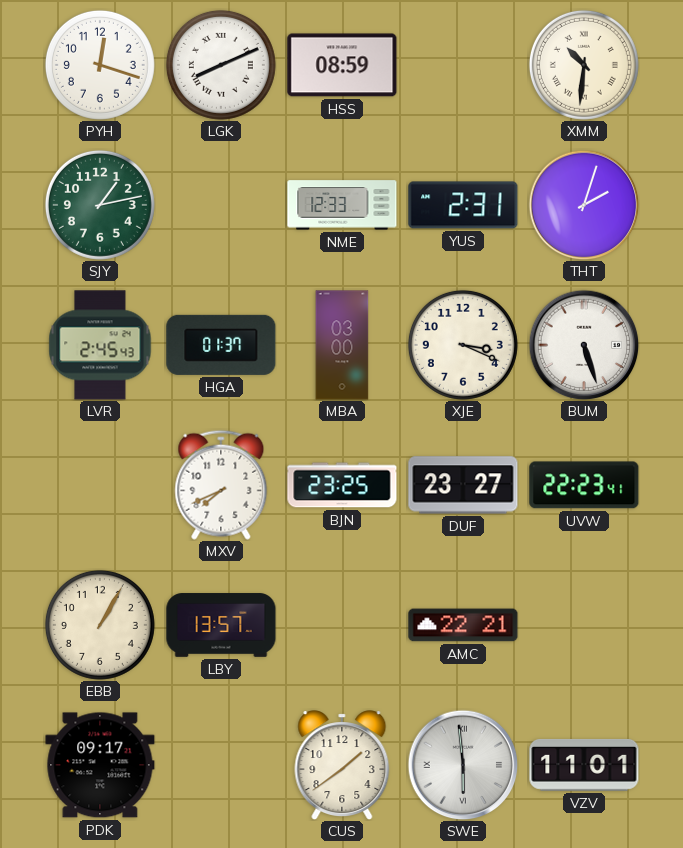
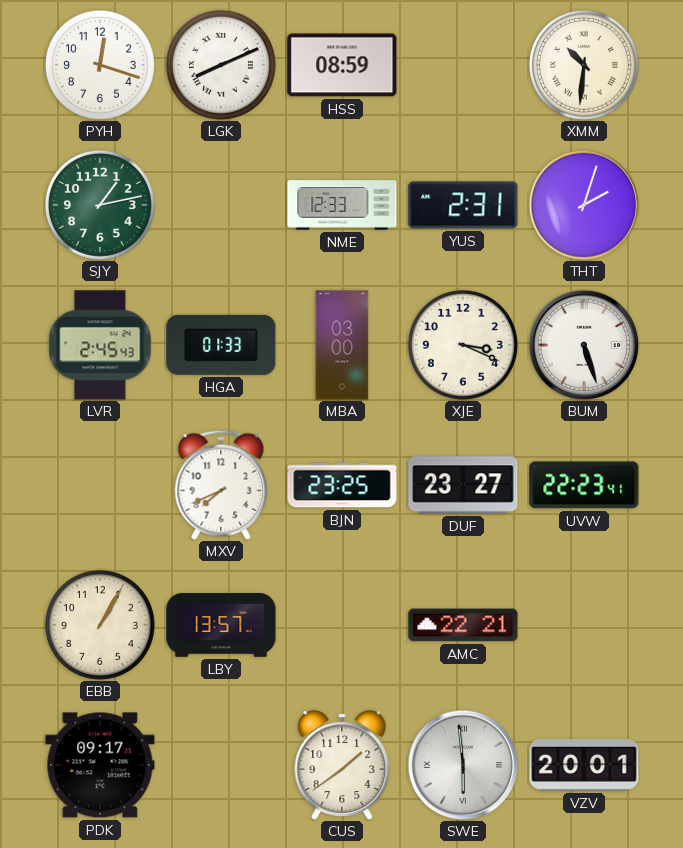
HGA: 01:37 -> 01:33 (221, 345)
VZV: 11:01 -> 20:01 (584, 765)
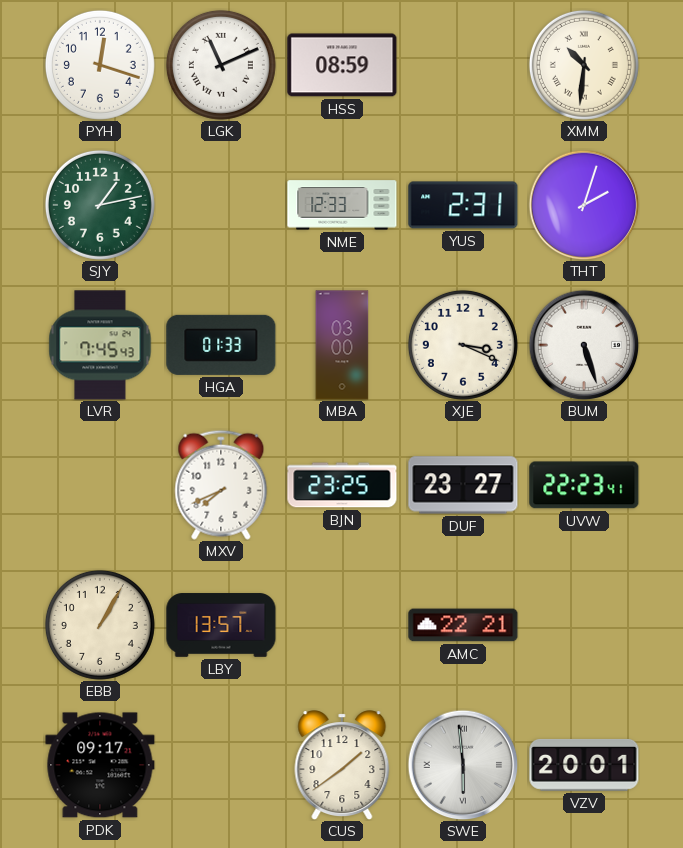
LGK: 8:11 -> 11:11 (221, 65)
LVR: 2:45 -> 7:45 (100, 345)
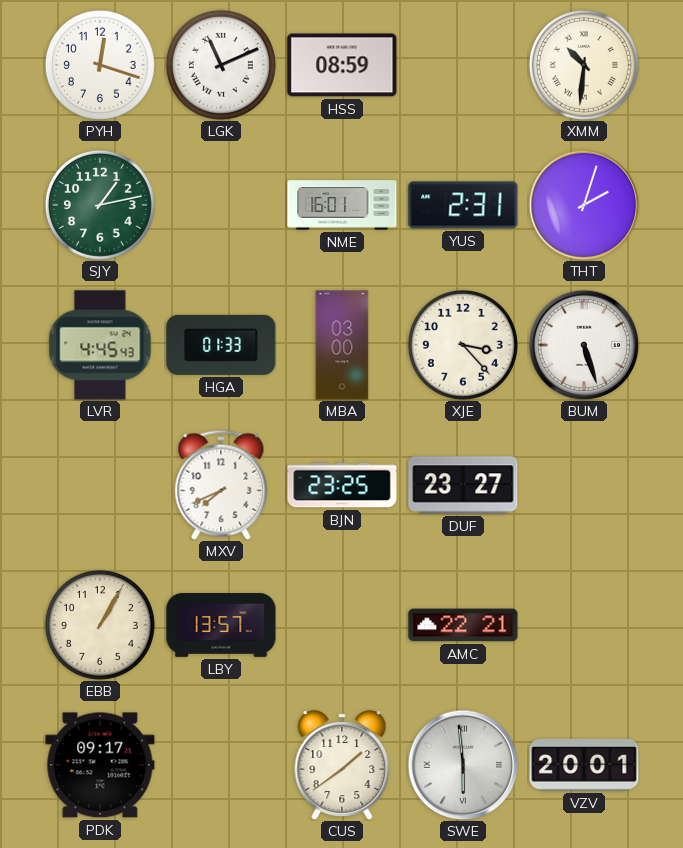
NME: 12:33 -> 16:01 (342, 205)
LVR: 7:45 -> 4:45 (100, 345)
XJE: 3:19 -> 3:23 (463, 345)
UVW: 22:23 -> none (584, 485)
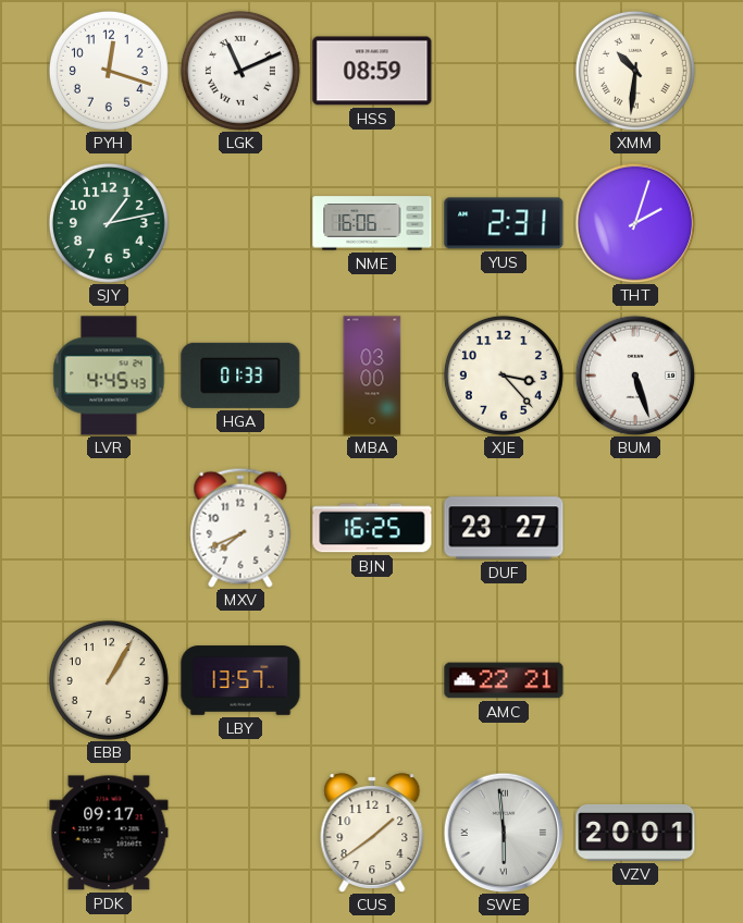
NME: 16:01 -> 16:06 (372, 223)
BJN: 23:25 -> 16:25 (372, 528)
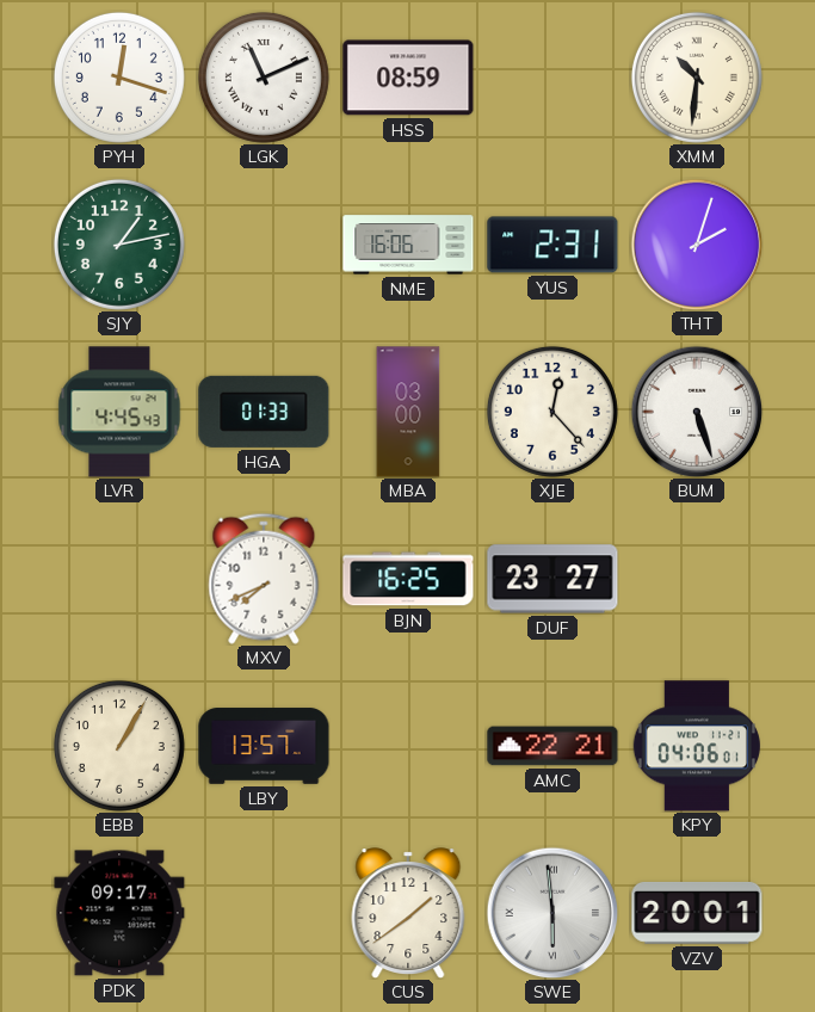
XJE: 3:23 -> 12:23 (552, 412)
KPY: none -> 04:06 (697, 746)
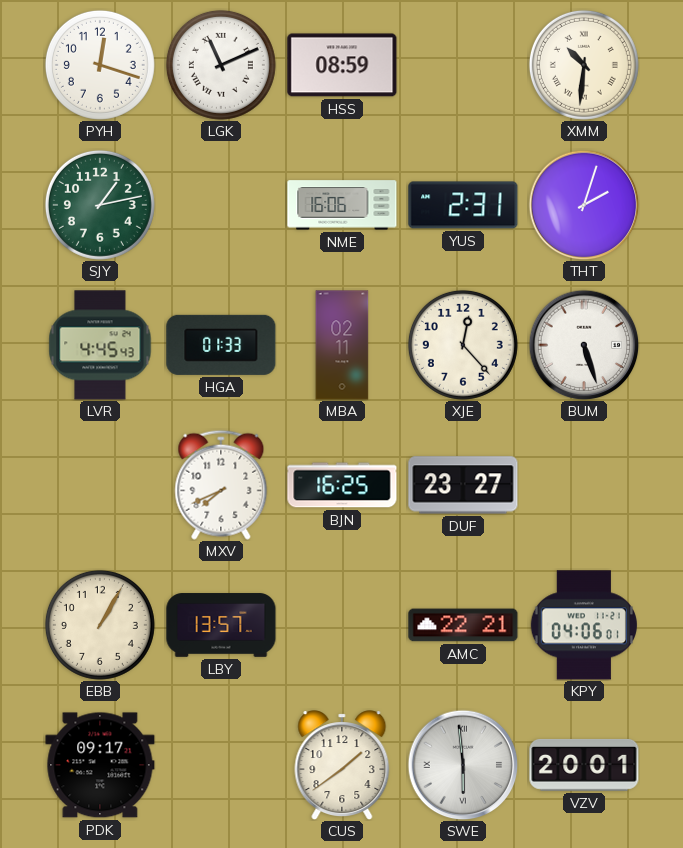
MBA: 03:00 -> 02:11 (342, 345)
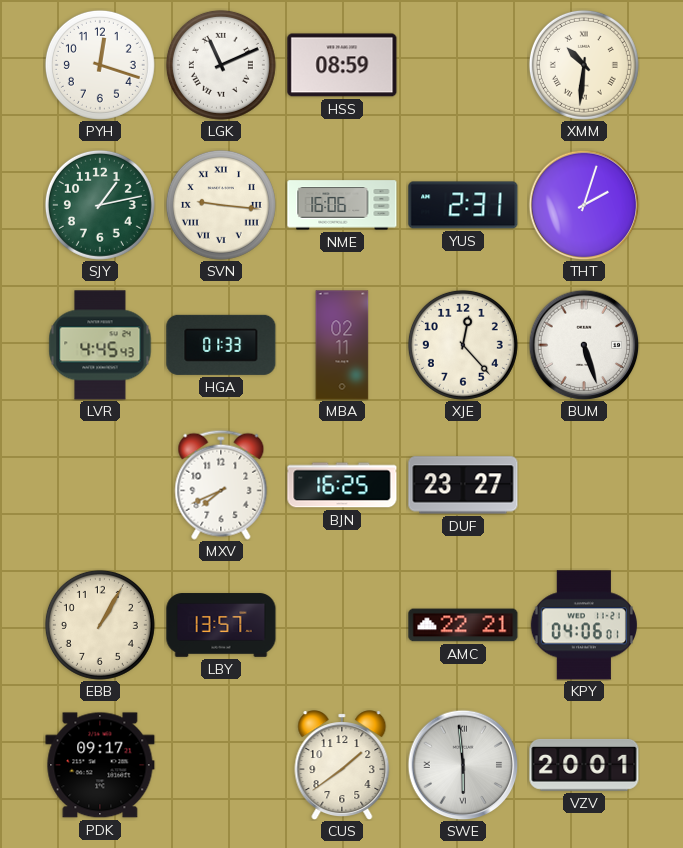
SVN: none -> 9:16 (221, 205)
